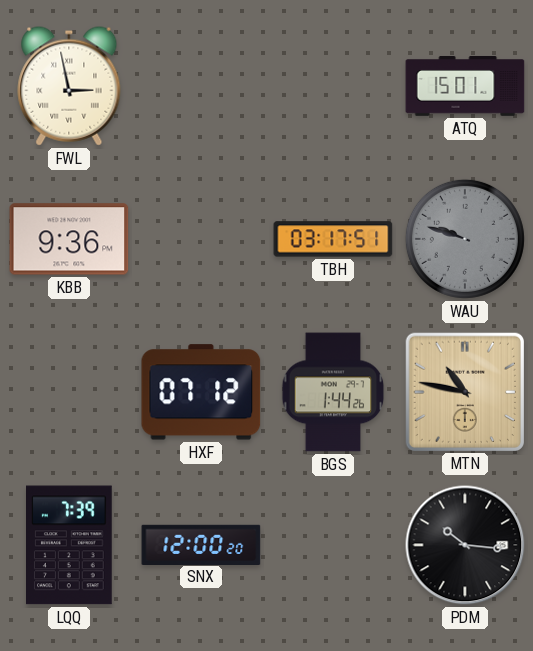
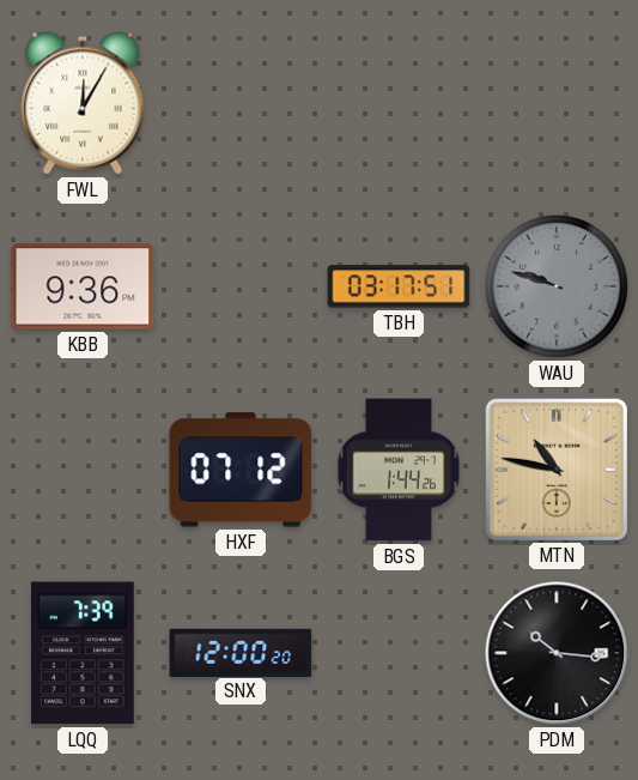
FWL: 2:58 -> 12:05 (83, 103)
ATQ: 15:01 -> none (465, 87)
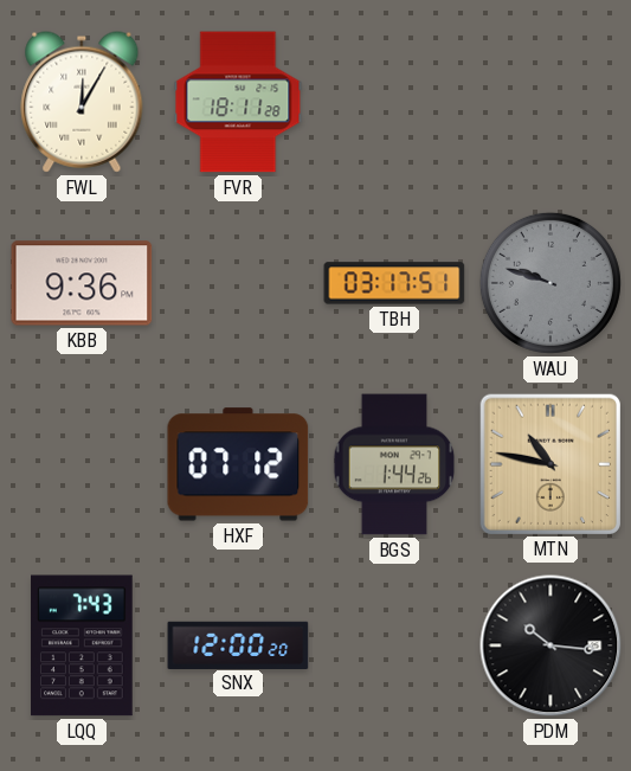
FVR: none -> 18:11 (238, 102)
LQQ: 7:39 -> 7:43 (83, 645)
